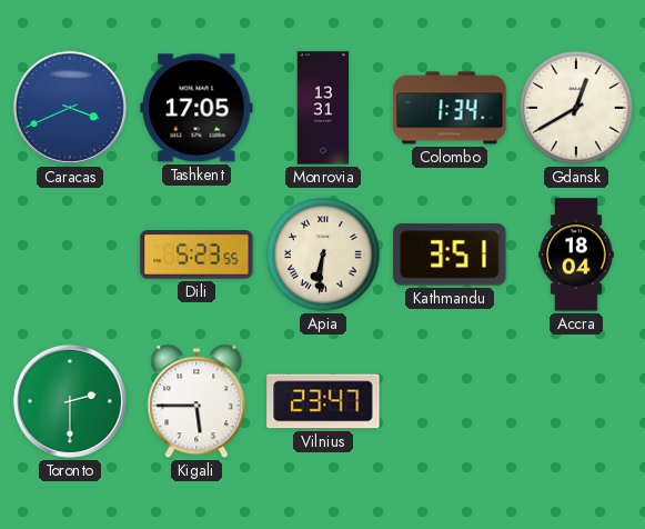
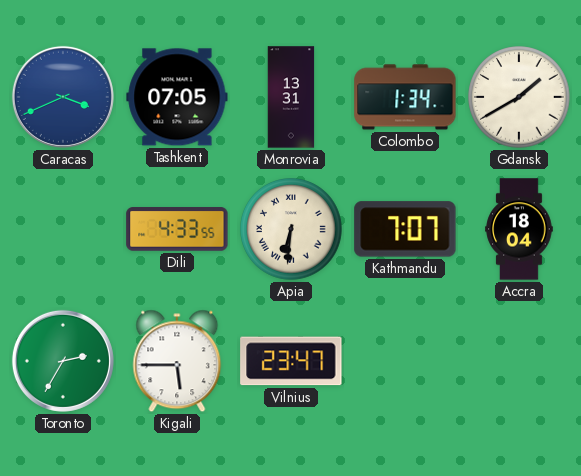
Tashkent: 17:05 -> 07:05 (177, 97)
Gdansk: 12:40 -> 1:40 (519, 97)
Dili: 5:23 -> 4:33 (177, 229)
Kathmandu: 3:51 -> 7:07 (405, 229)
Toronto: 2:30 -> 2:35 (63, 361)
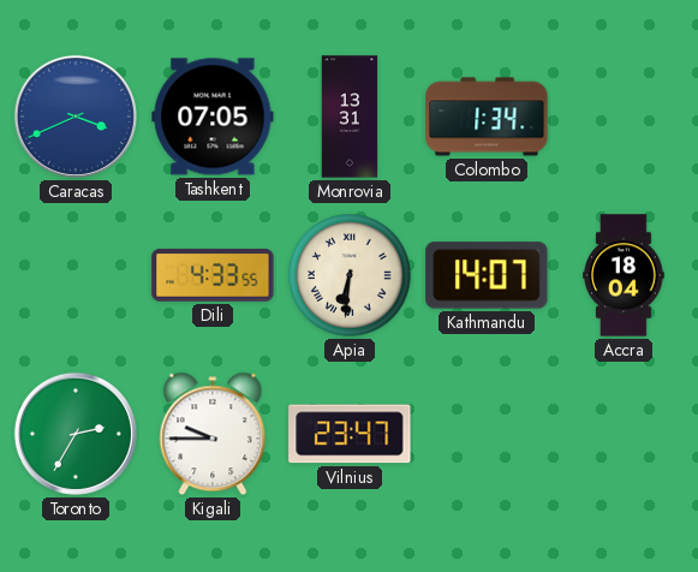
Gdansk: 1:40 -> none (519, 97)
Kathmandu: 7:07 -> 14:07 (487, 275)
Kigali: 5:45 -> 9:45 (213, 434)
